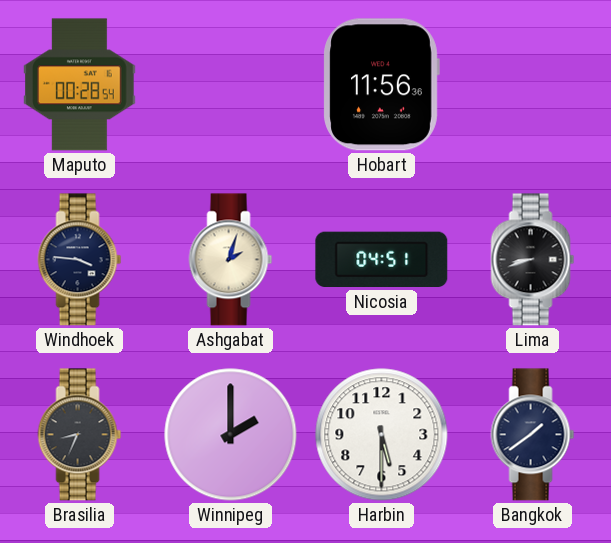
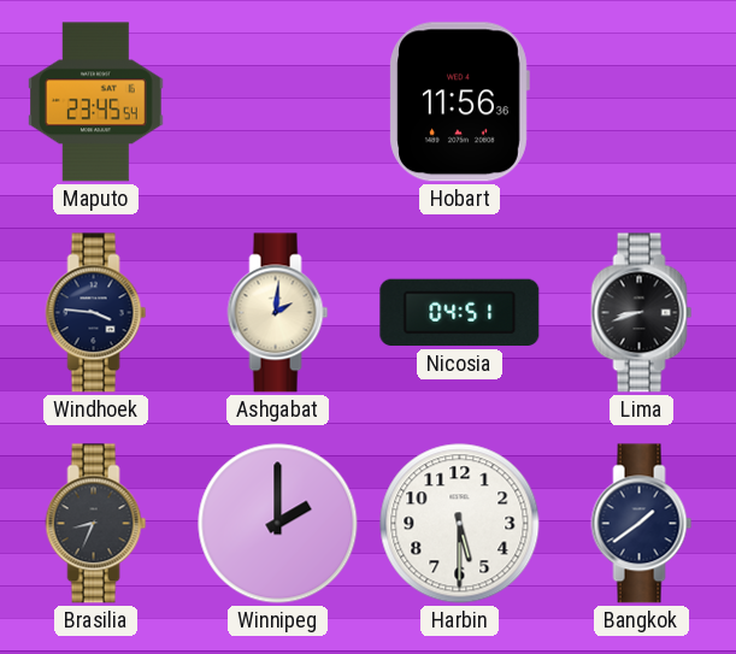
Maputo: 00:28 -> 23:45 (96, 102)
Ashgabat: 2:03 -> 2:01 (278, 313)
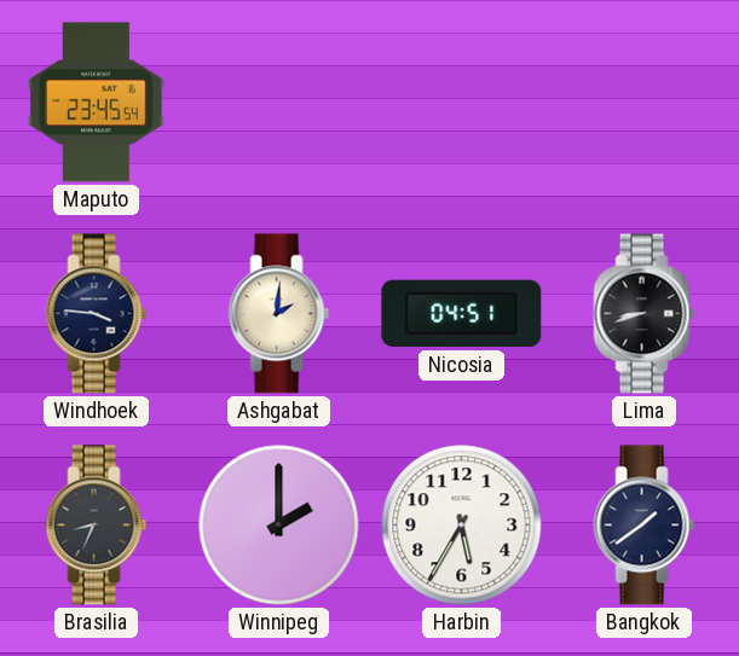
Hobart: 11:56 -> none (459, 102)
Harbin: 5:30 -> 5:35 (462, 526)
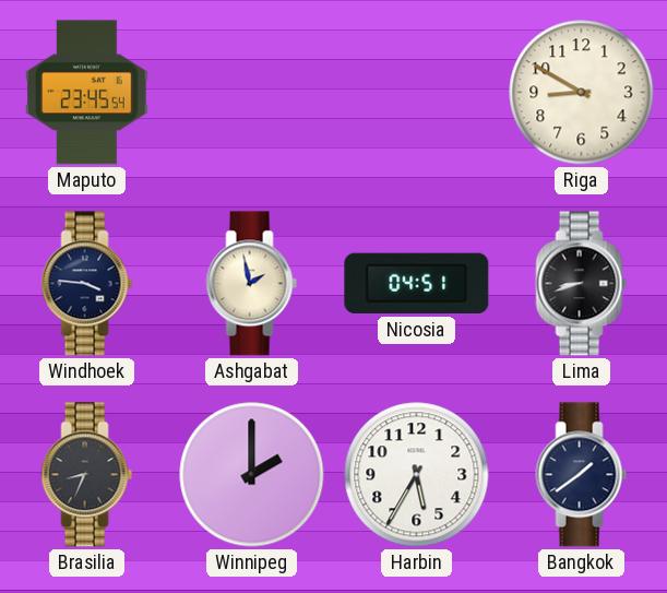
Riga: none -> 8:50 (582, 93)
Ashgabat: 2:01 -> 1:58 (252, 284)
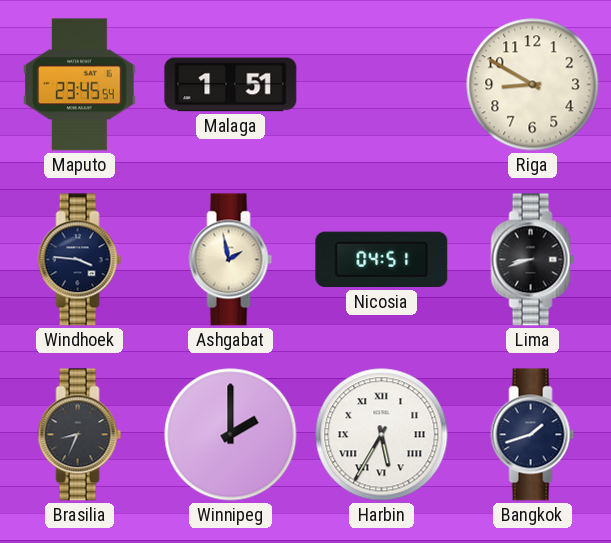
Malaga: none -> 1:51 (231, 85)
Harbin numerals: Arabic -> Roman (382, 435)
Bangkok: 1:39 -> 1:42 (533, 435)
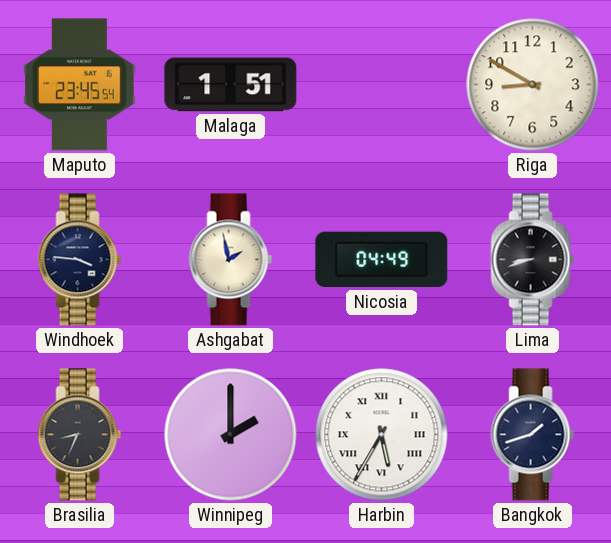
Nicosia: 04:51 -> 04:49 (382, 260)
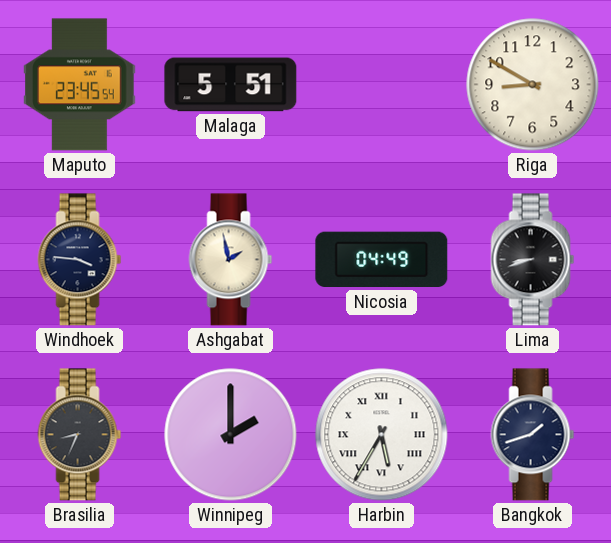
Malaga: 1:51 -> 5:51 (231, 85)
